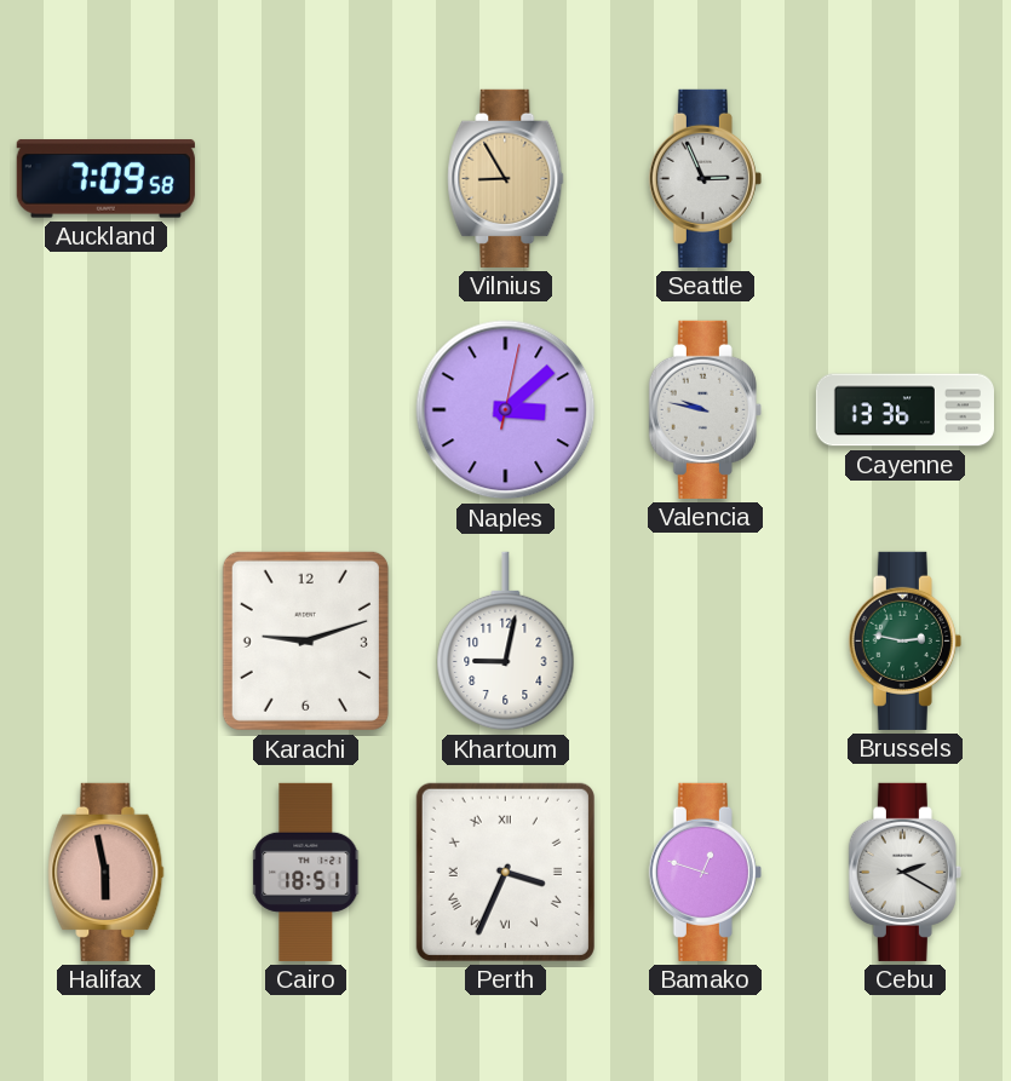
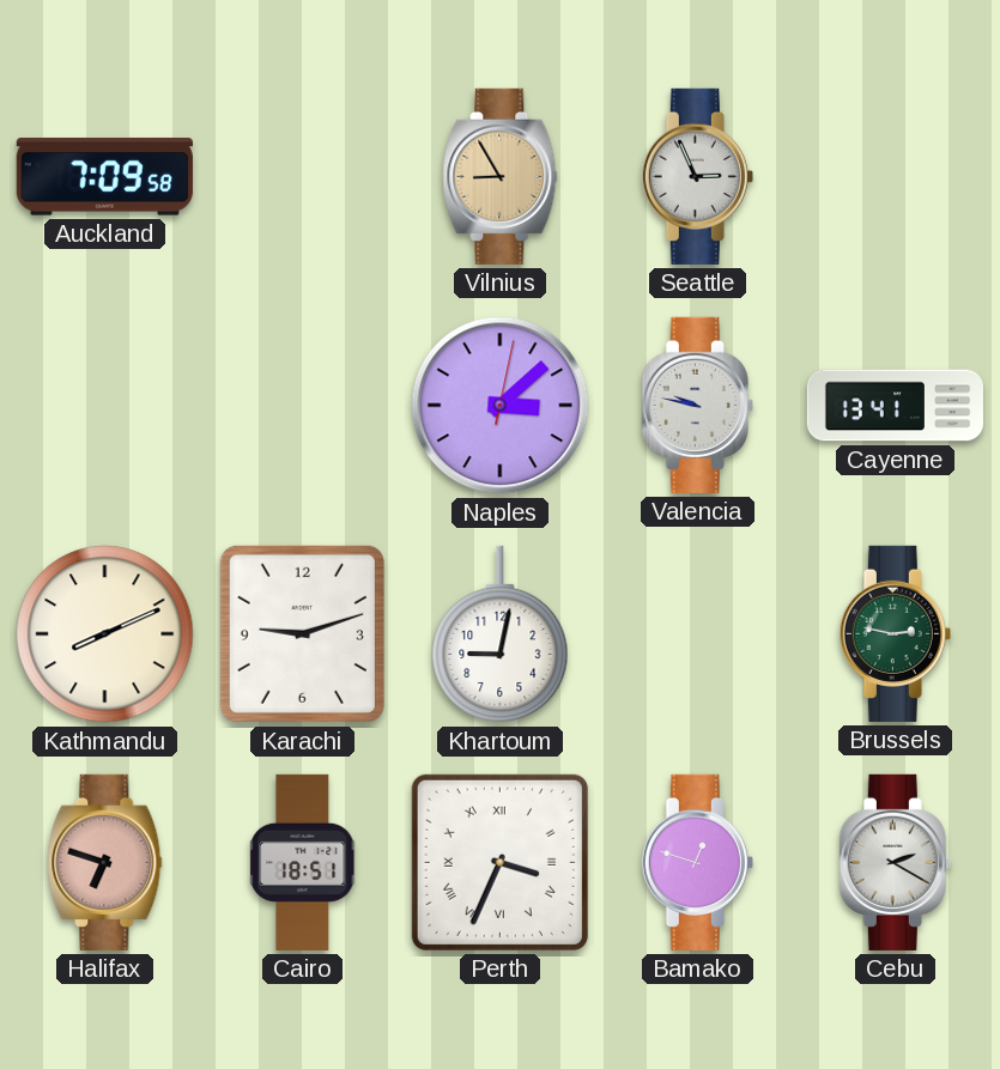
Cayenne: 13:36 -> 13:41 (895, 406)
Kathmandu: none -> 8:11 (105, 634)
Halifax: 5:58 -> 6:48 (105, 862)
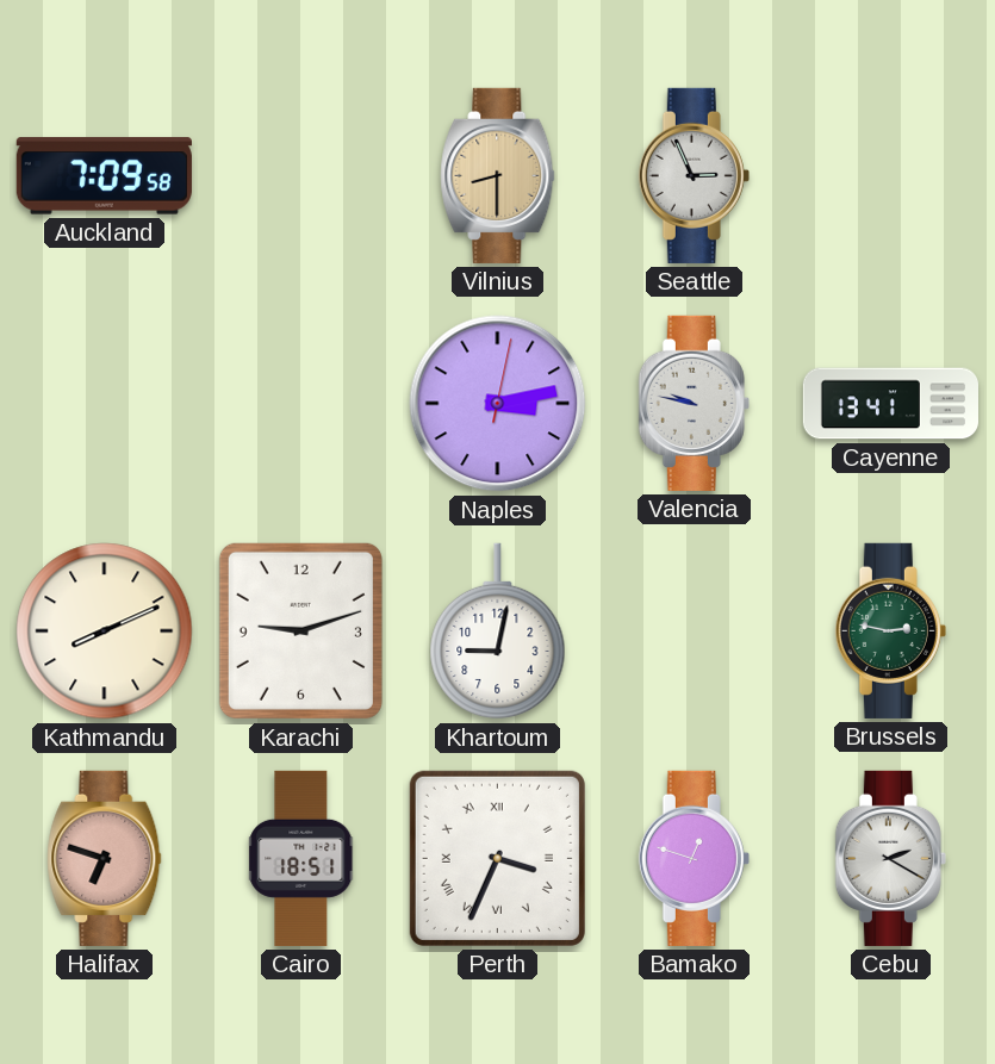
Vilnius: 8:55 -> 8:30 (498, 175)
Naples: 3:08 -> 3:13 (498, 404)
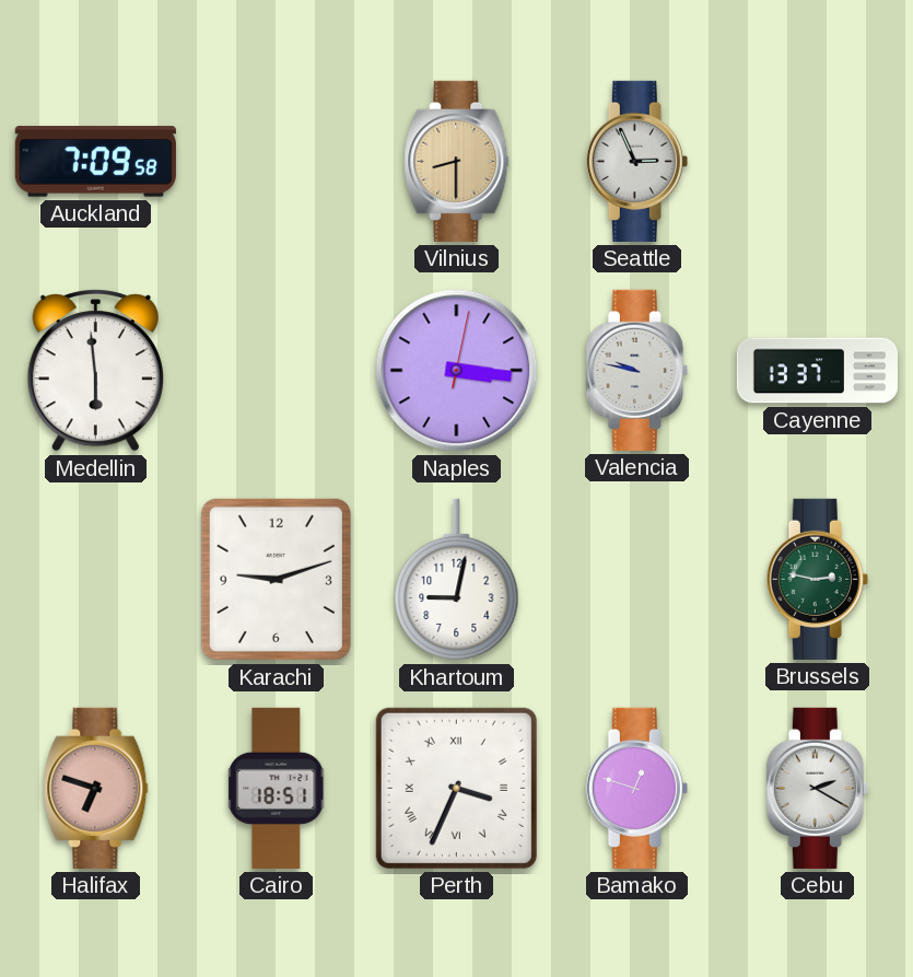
Medellin: none -> 5:59 (95, 371)
Naples: 3:13 -> 3:16 (457, 371)
Cayenne: 13:41 -> 13:37 (817, 371)
Kathmandu: 8:11 -> none (105, 631)
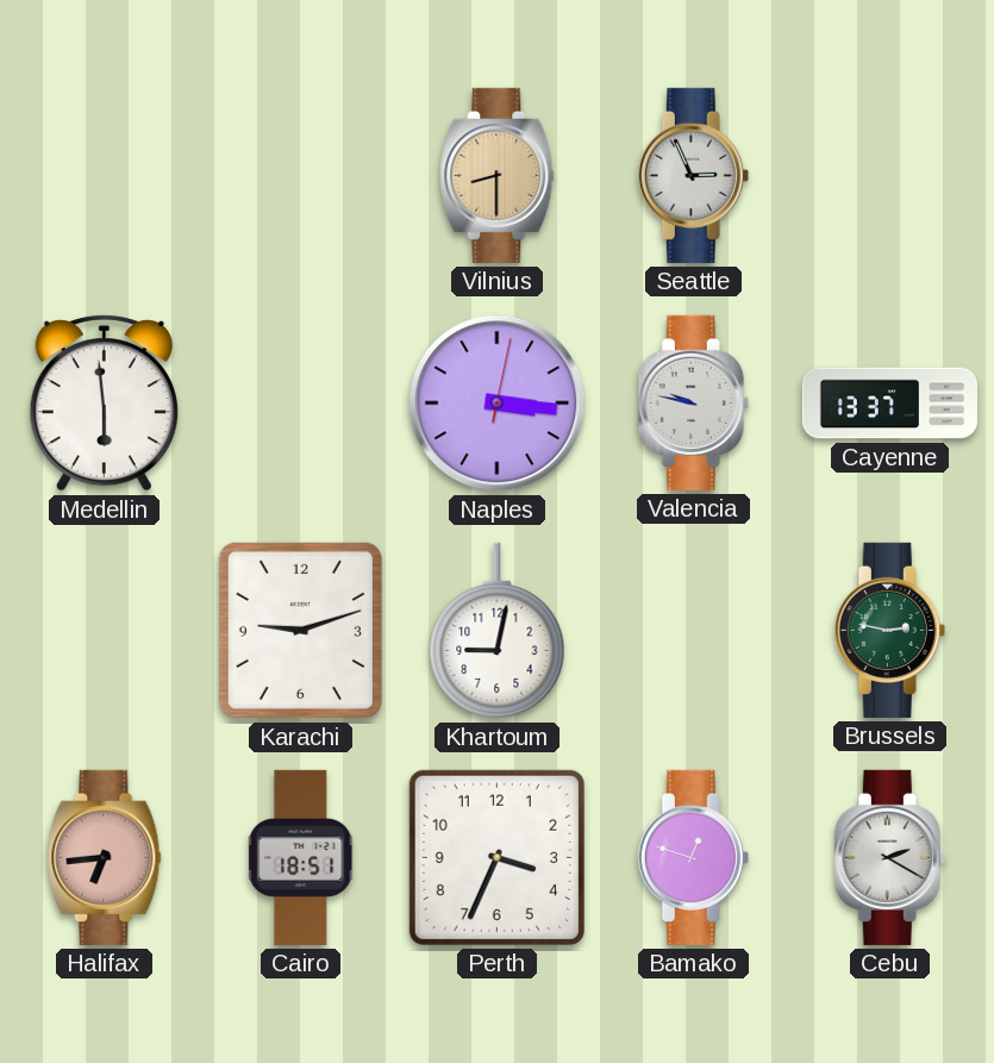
Auckland: 7:09 -> none (95, 162)
Halifax: 6:48 -> 6:44 (105, 857)
Perth numerals: Roman -> Arabic (496, 857)
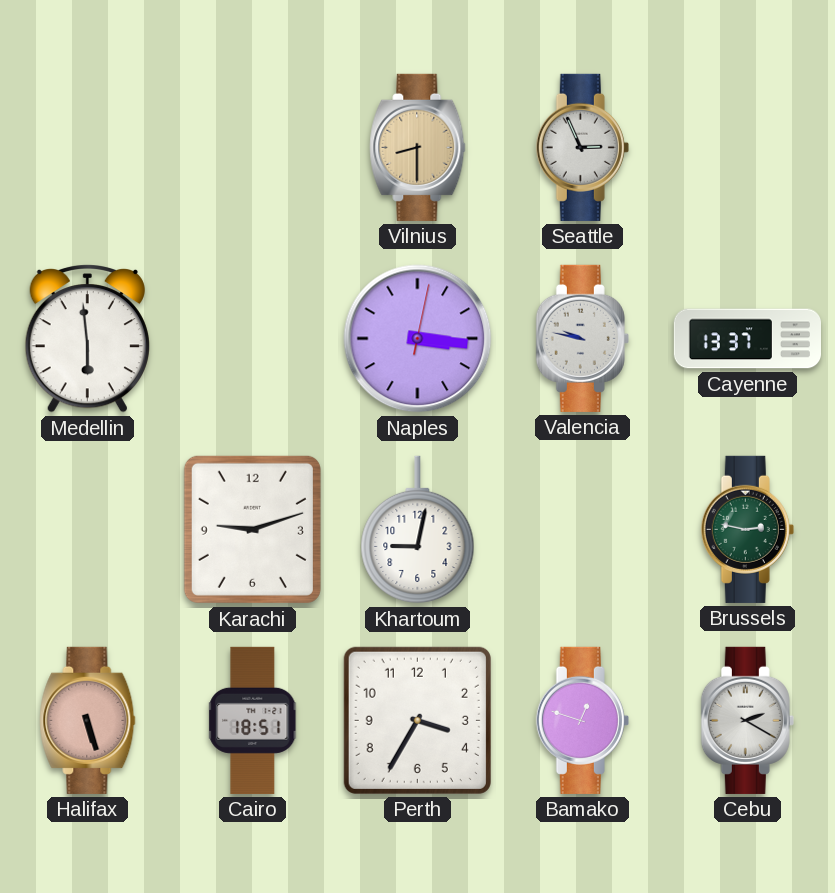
Halifax: 6:44 -> 5:27 (88, 720)
Perth: 3:34 -> 3:35 (417, 720)
